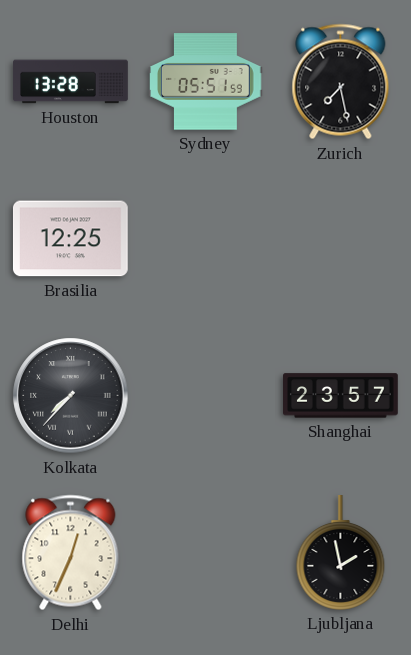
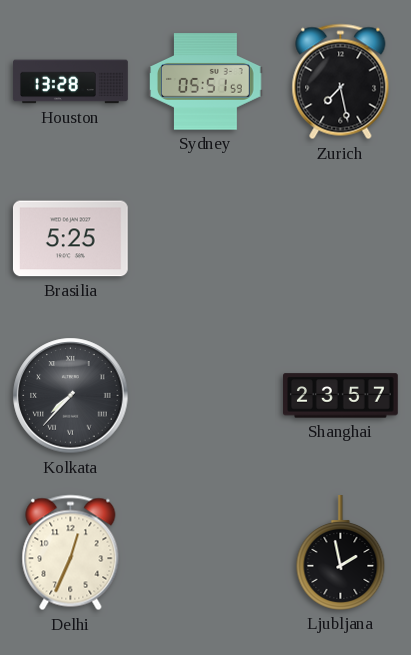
Brasilia: 12:25 -> 5:25 (70, 239)
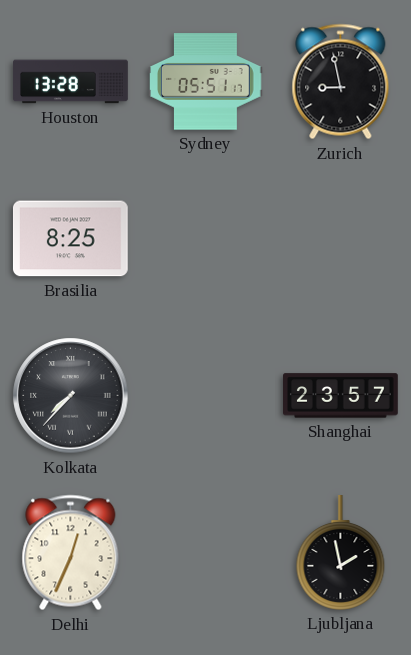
Sydney: 05:51:59 -> 05:51:17 (206, 82)
Zurich: 7:28 -> 8:58 (341, 82)
Brasilia: 5:25 -> 8:25 (70, 239)
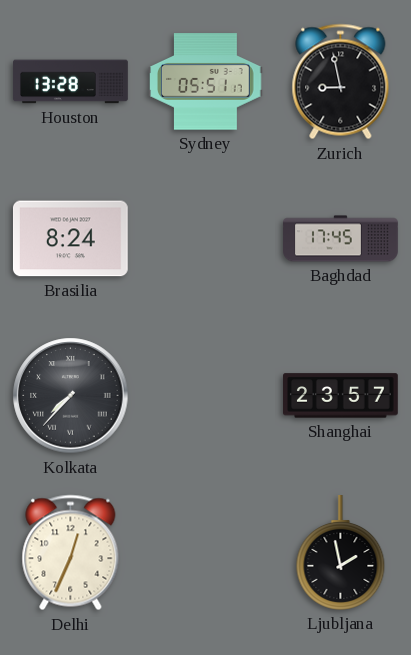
Brasilia: 8:25 -> 8:24 (70, 239)
Baghdad: none -> 17:45 (341, 239)
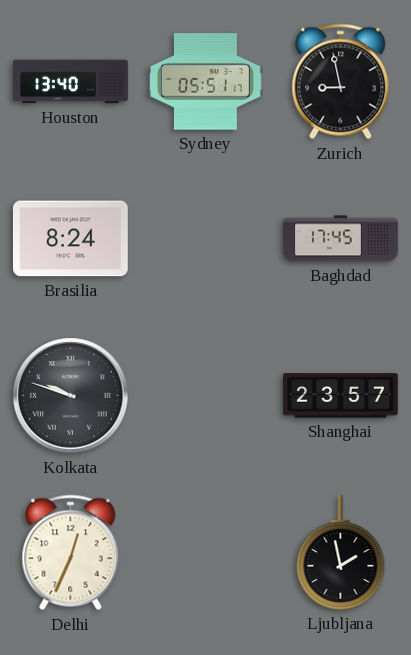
Houston: 13:28 -> 13:40 (71, 82)
Kolkata: 7:37 -> 9:48 (71, 396)
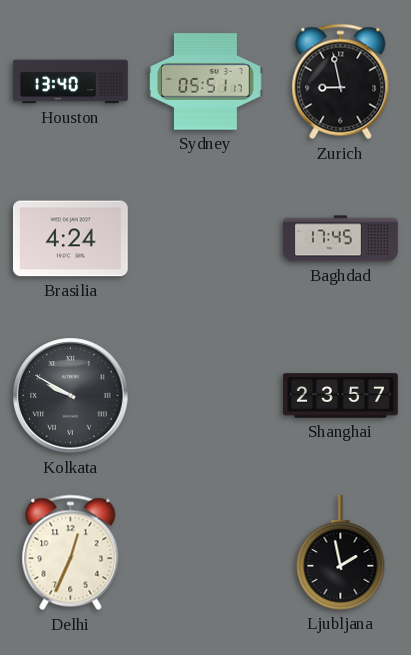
Brasilia: 8:24 -> 4:24 (70, 239)
Kolkata: 9:48 -> 9:50 (71, 396)
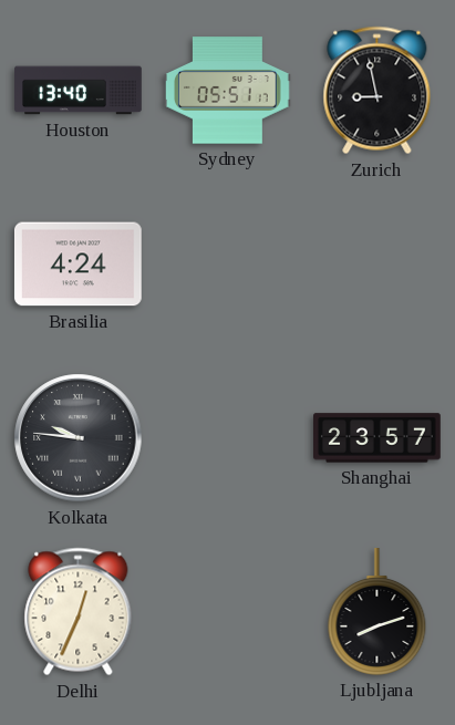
Baghdad: 17:45 -> none (341, 239)
Kolkata: 9:50 -> 9:46 (79, 438)
Ljubljana: 1:58 -> 8:12 (378, 612)
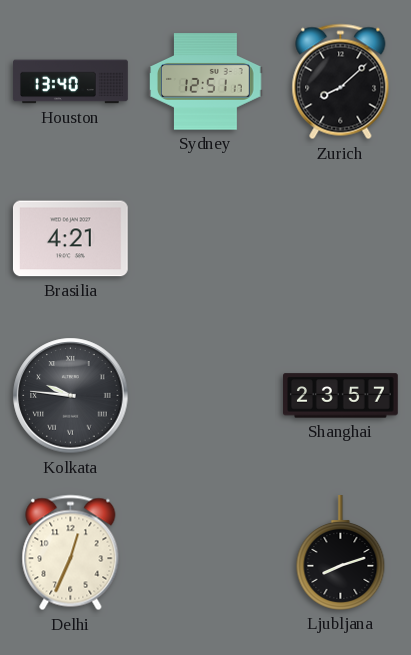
Sydney: 05:51 -> 12:51 (206, 82)
Zurich: 8:58 -> 8:08 (341, 82)
Brasilia: 4:24 -> 4:21 (70, 239)
